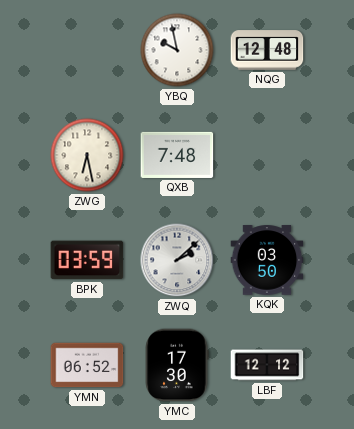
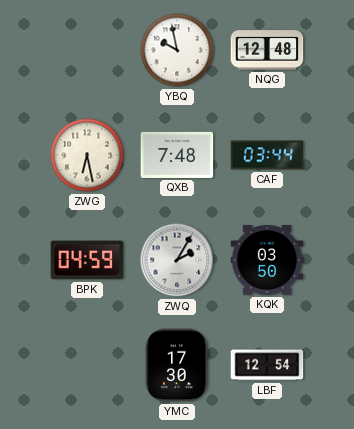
CAF: none -> 03:44 (267, 155)
BPK: 03:59 -> 04:59 (87, 260)
ZWQ: 2:08 -> 2:05 (177, 260)
YMN: 06:52 -> none (87, 365)
LBF: 12:12 -> 12:54 (267, 365)
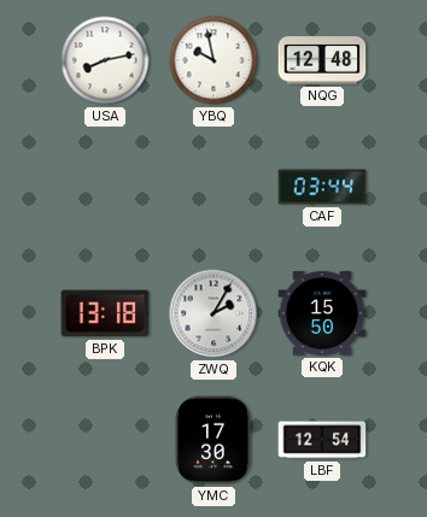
USA: none -> 8:13 (105, 60)
ZWG: 6:28 -> none (87, 155)
QXB: 7:48 -> none (177, 155)
BPK: 04:59 -> 13:18 (105, 313)
KQK: 03:50 -> 15:50 (322, 313)
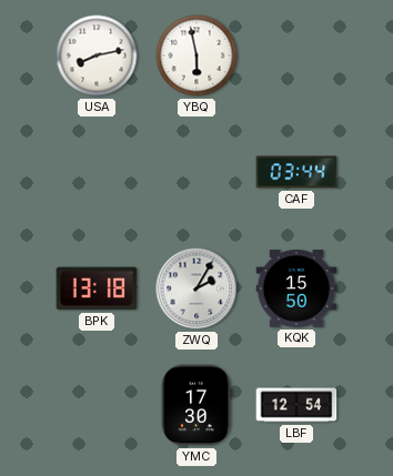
YBQ: 9:58 -> 5:58 (196, 55)
NQG: 12:48 -> none (322, 60)
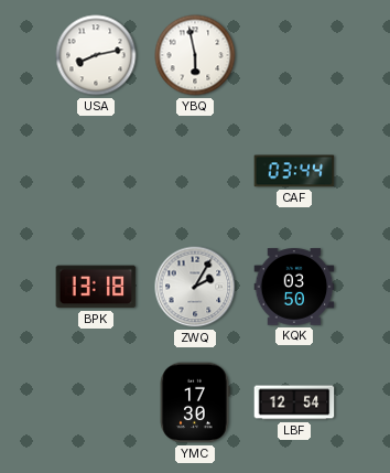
KQK: 15:50 -> 03:50 (294, 287)
